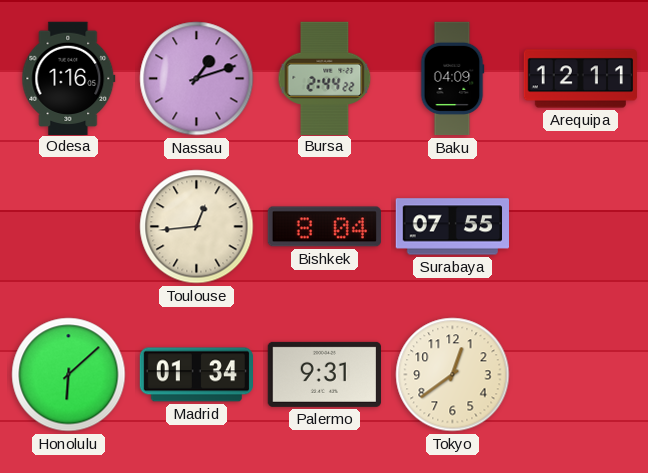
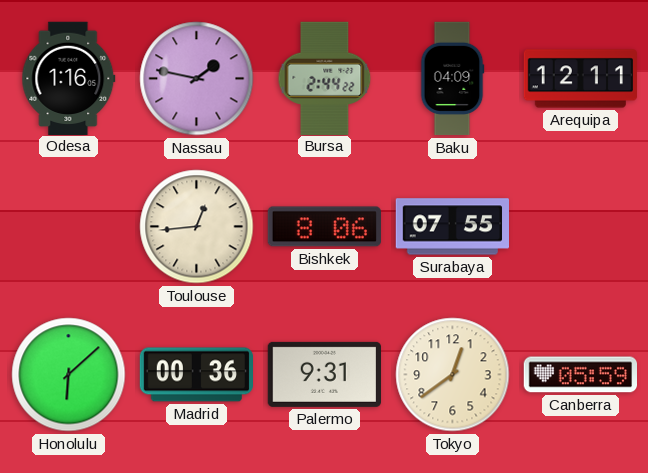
Nassau: 1:12 -> 1:47 (197, 79)
Bishkek: 8:04 -> 8:06 (324, 227)
Madrid: 01:34 -> 00:36 (196, 375)
Canberra: none -> 05:59 (580, 375)
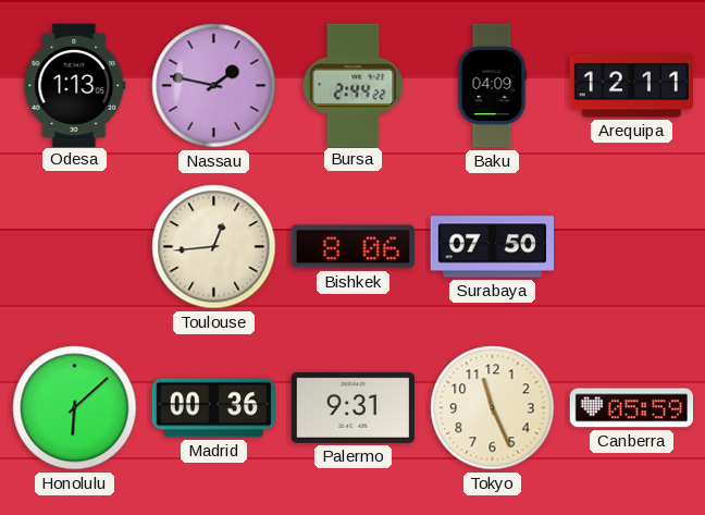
Odesa: 1:16 -> 1:13 (75, 85)
Surabaya: 07:55 -> 07:50 (492, 247)
Tokyo: 12:39 -> 11:26 (493, 408)
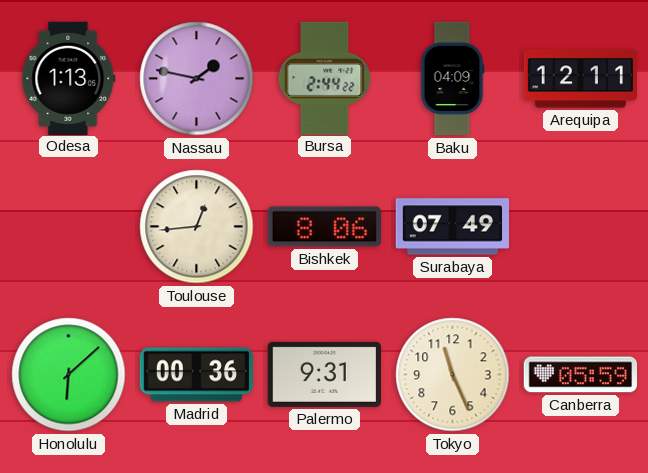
Surabaya: 07:50 -> 07:49 (452, 227)
